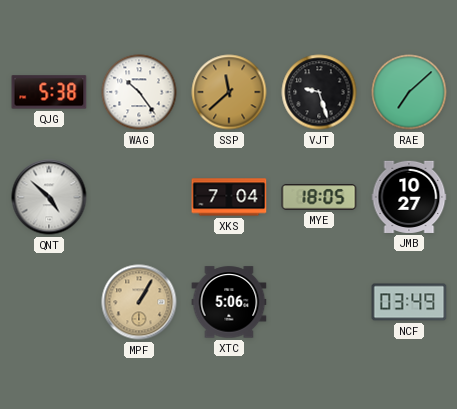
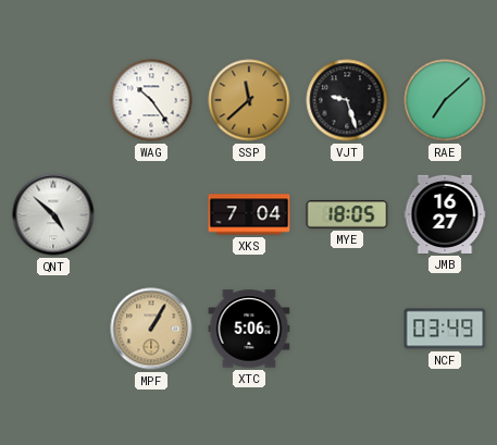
QJG: 5:38 -> none (49, 92)
JMB: 10:27 -> 16:27 (445, 214)
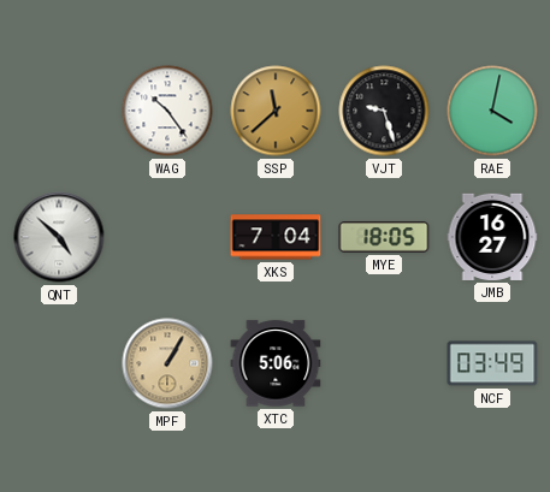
RAE: 7:08 -> 4:02 (492, 111)
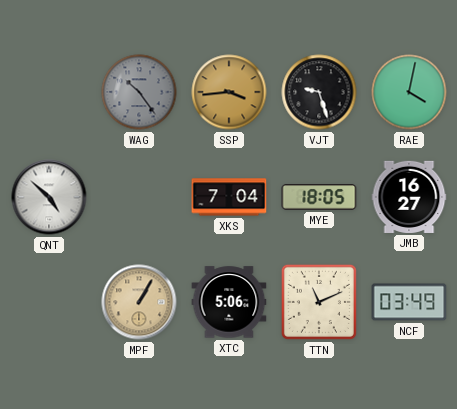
WAG dial: white -> grey (139, 92)
SSP: 11:38 -> 3:44 (229, 92)
TTN: none -> 11:11 (319, 302)
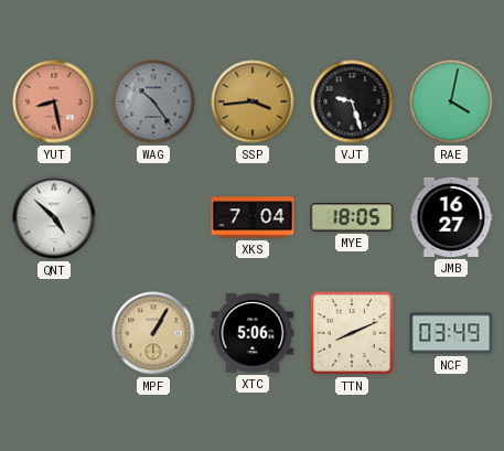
YUT: none -> 8:28 (54, 101)
TTN: 11:11 -> 8:11 (352, 333)
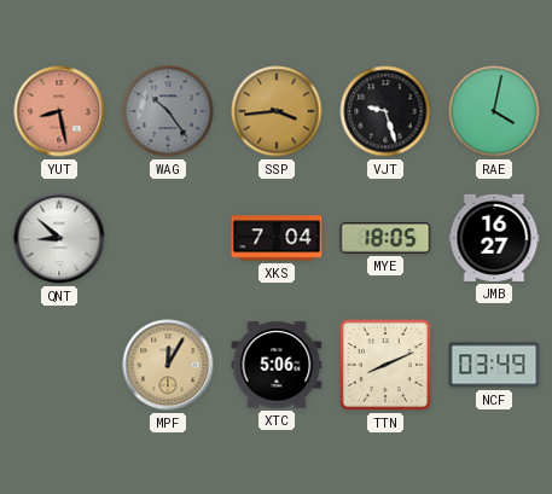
QNT: 4:52 -> 8:52 (59, 238)
MPF: 1:05 -> 12:05 (168, 365)
